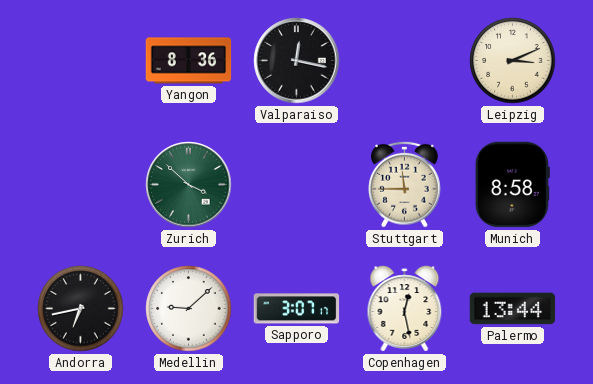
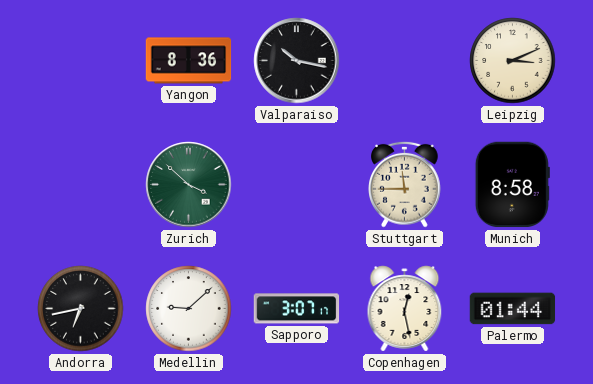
Valparaiso: 12:17 -> 10:17 (297, 61)
Palermo: 13:44 -> 01:44 (513, 309)
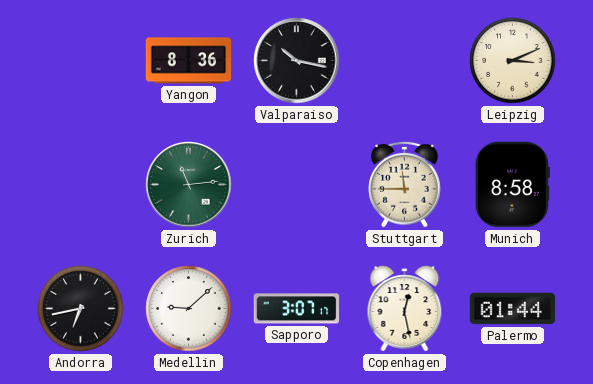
Zurich: 3:52 -> 11:14 (189, 185)
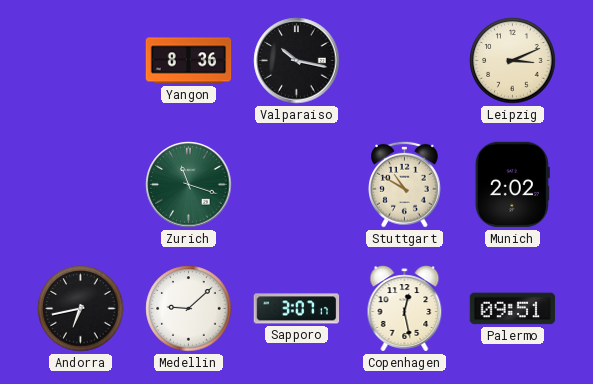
Zurich: 11:14 -> 11:18 (189, 185)
Stuttgart: 11:45 -> 10:50 (405, 184)
Munich: 8:58 -> 2:02 (512, 185)
Palermo: 01:44 -> 09:51 (513, 309)
